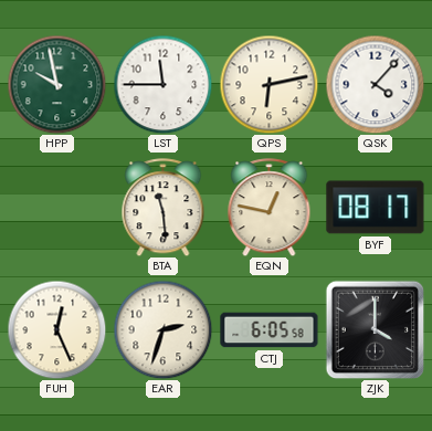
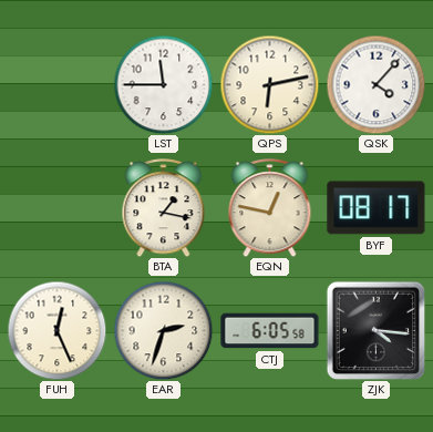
HPP: 9:58 -> none (56, 84)
BTA: 11:29 -> 1:17 (164, 208)
ZJK: 4:00 -> 4:16 (375, 330)
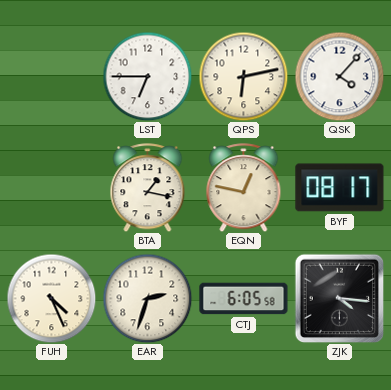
LST: 11:45 -> 6:45 (147, 76)
FUH: 12:26 -> 4:26 (51, 298)
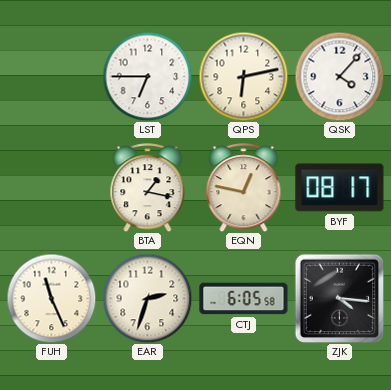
FUH: 4:26 -> 11:26 (51, 298)
